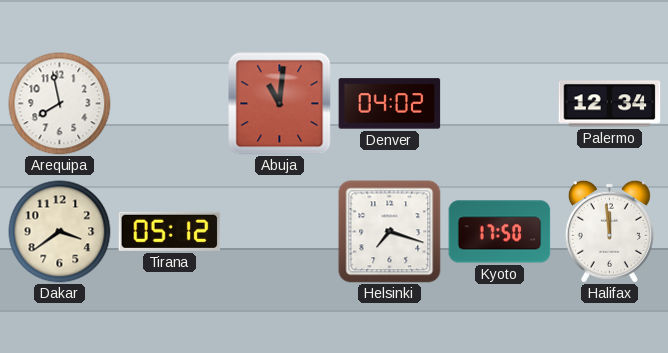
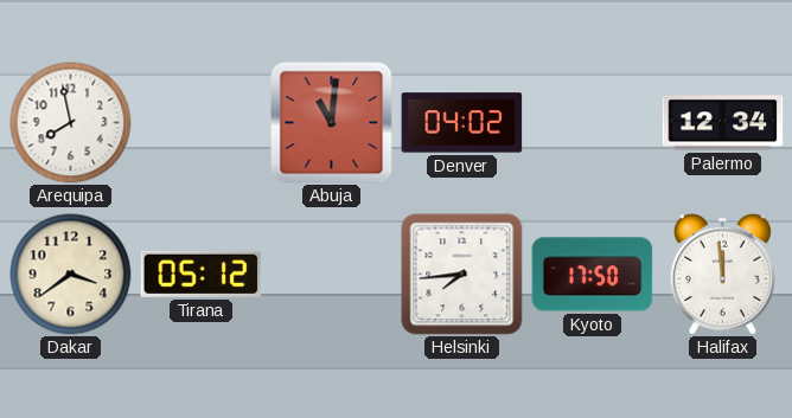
Helsinki: 7:18 -> 7:44 (462, 275)
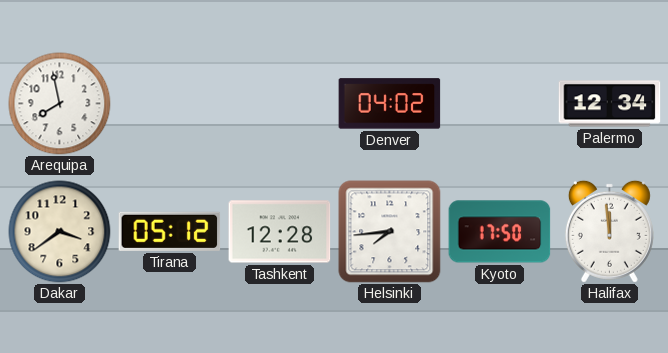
Abuja: 11:01 -> none (332, 123)
Tashkent: none -> 12:28 (280, 232)
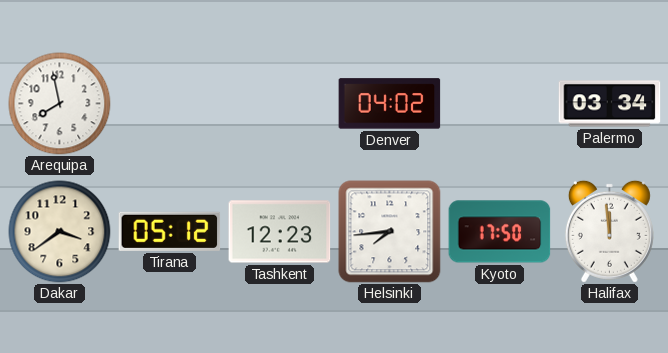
Palermo: 12:34 -> 03:34 (610, 104)
Tashkent: 12:28 -> 12:23 (280, 232)
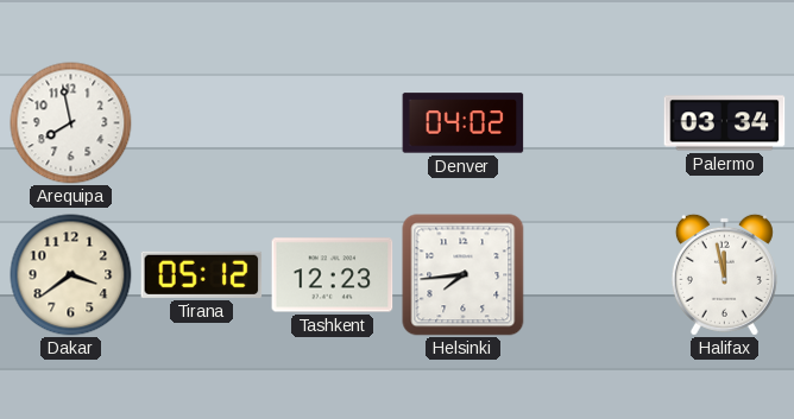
Kyoto: 17:50 -> none (500, 232)
Halifax: 11:59 -> 11:58 (724, 274)
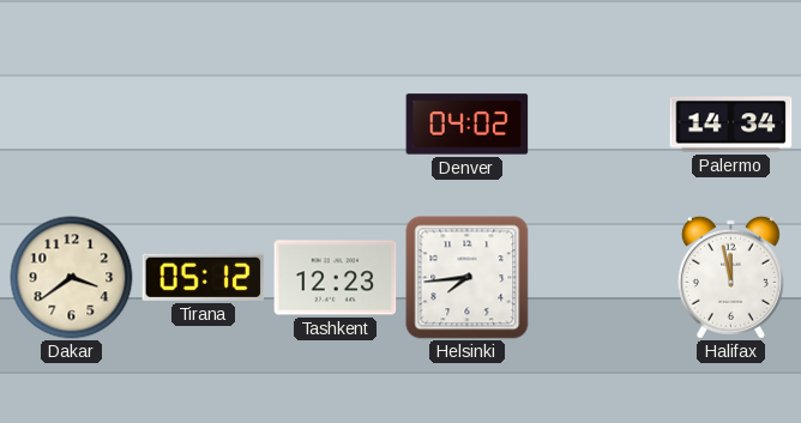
Arequipa: 7:58 -> none (71, 123)
Palermo: 03:34 -> 14:34 (731, 125)
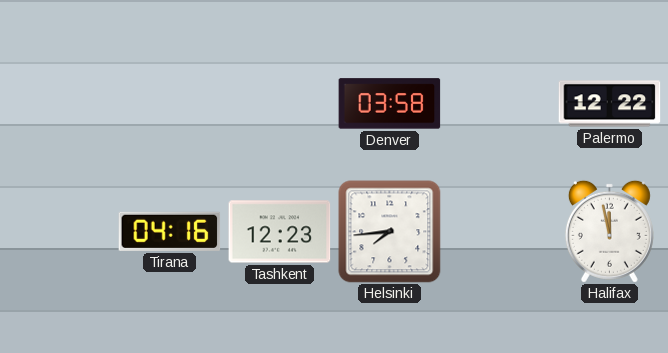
Denver: 04:02 -> 03:58 (390, 104)
Palermo: 14:34 -> 12:22 (610, 104)
Dakar: 3:39 -> none (72, 278)
Tirana: 05:12 -> 04:16 (170, 231)
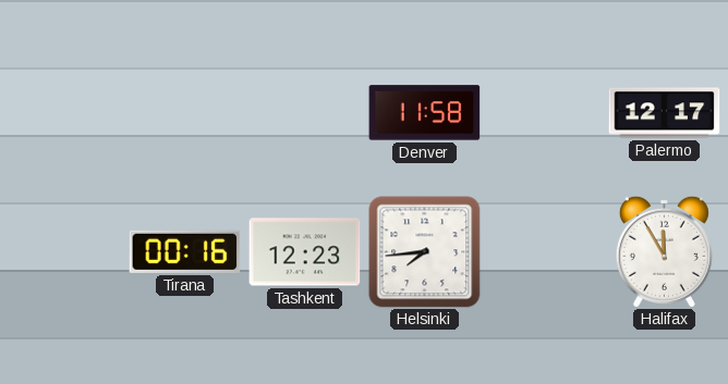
Denver: 03:58 -> 11:58 (425, 113)
Palermo: 12:22 -> 12:17 (665, 113)
Tirana: 04:16 -> 00:16 (185, 251)
Halifax: 11:58 -> 11:55 (664, 251)
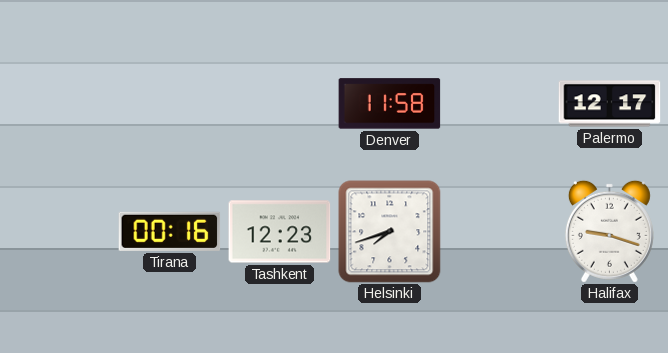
Helsinki: 7:44 -> 7:42 (390, 232)
Halifax: 11:55 -> 9:18 (609, 231)
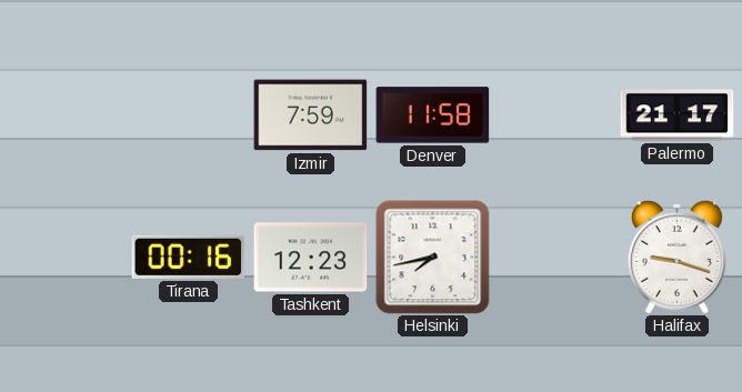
Izmir: none -> 7:59 (311, 115)
Palermo: 12:17 -> 21:17 (678, 115)
Helsinki: 7:42 -> 7:43 (433, 258)
